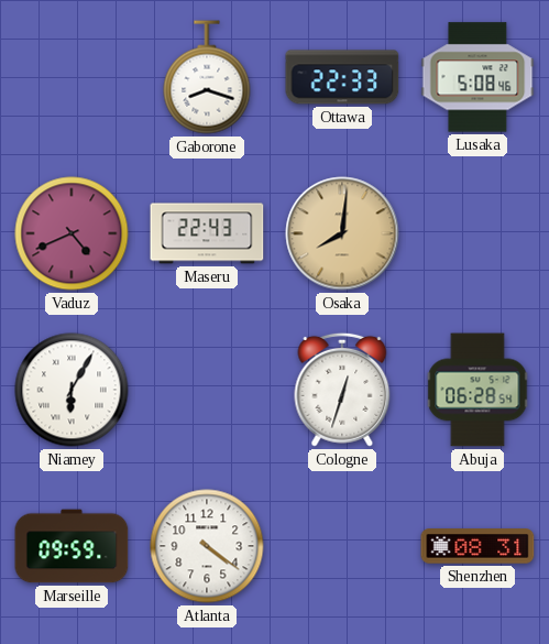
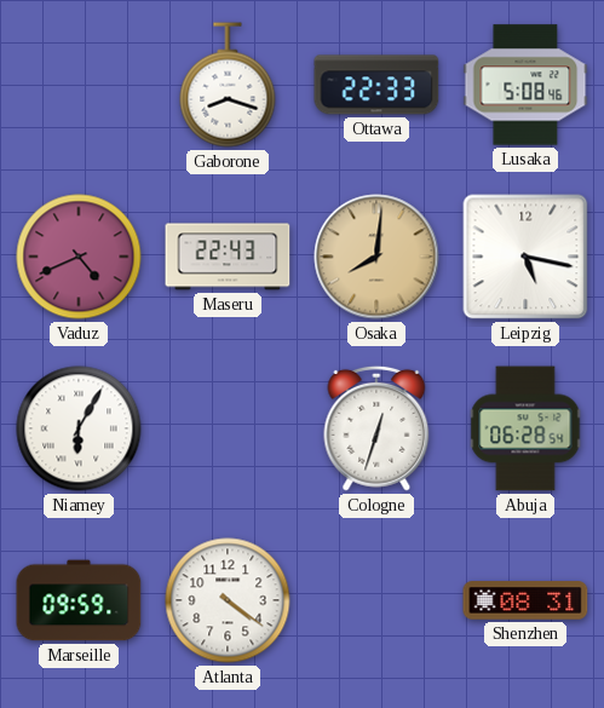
Leipzig: none -> 5:17 (525, 257)
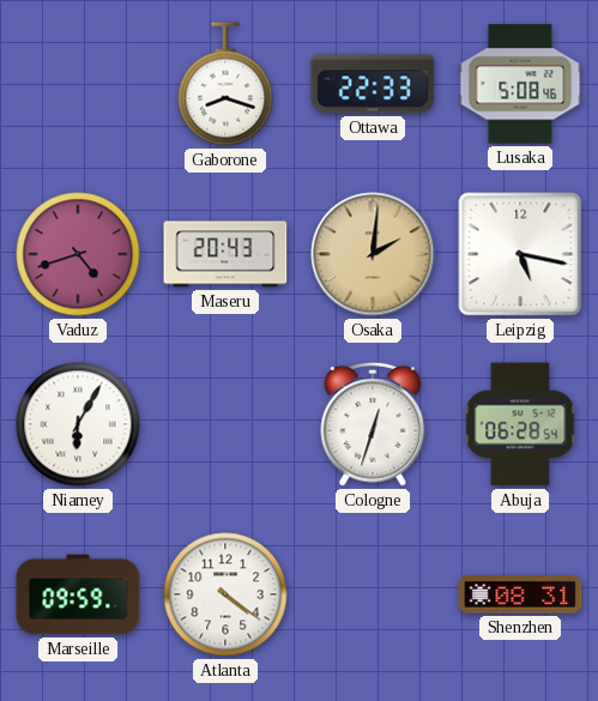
Vaduz: 4:41 -> 4:42 (78, 254)
Maseru: 22:43 -> 20:43 (225, 254)
Osaka: 8:01 -> 2:01 (373, 254)
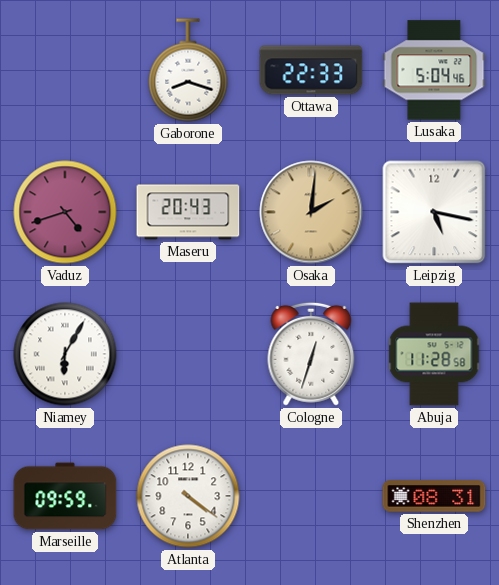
Lusaka: 5:08 -> 5:04 (434, 70)
Abuja: 06:28 -> 11:28 (434, 354)
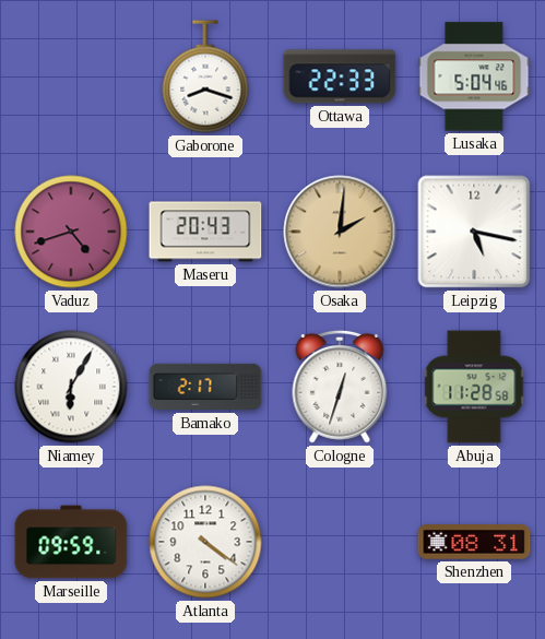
Bamako: none -> 2:17 (205, 387)
